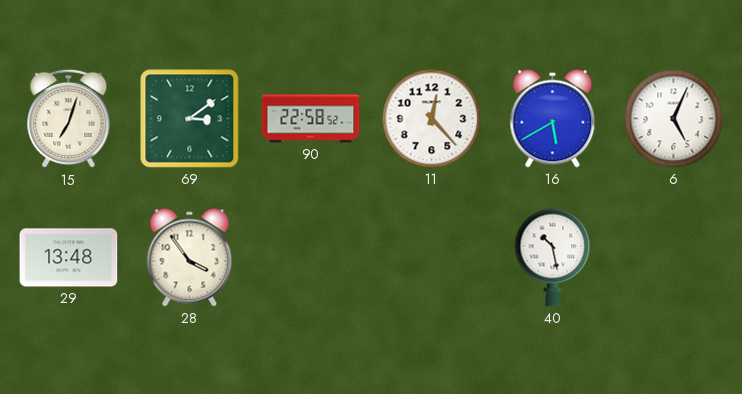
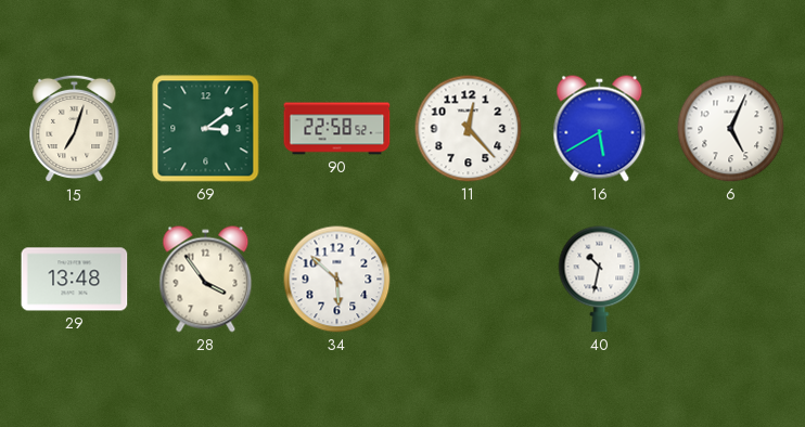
34: none -> 5:52 (337, 280)
40: 10:28 -> 10:32 (600, 280)
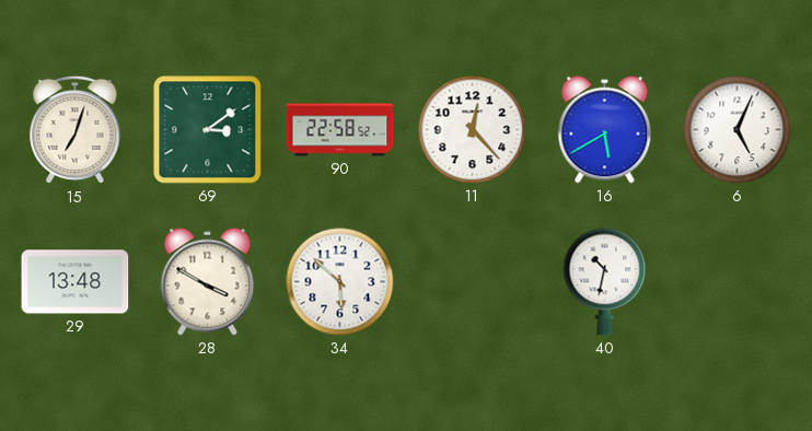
28: 3:54 -> 3:50 (208, 282)
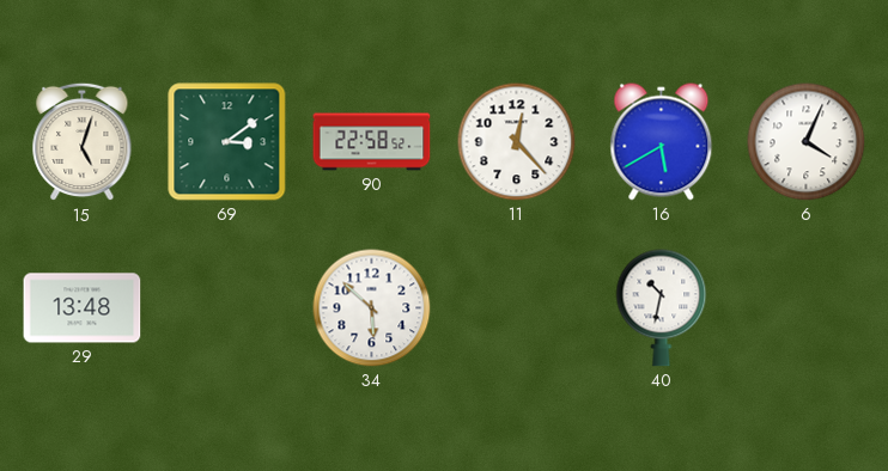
15: 7:03 -> 5:03 (83, 142)
6: 5:04 -> 4:04 (807, 142)
28: 3:50 -> none (208, 282)
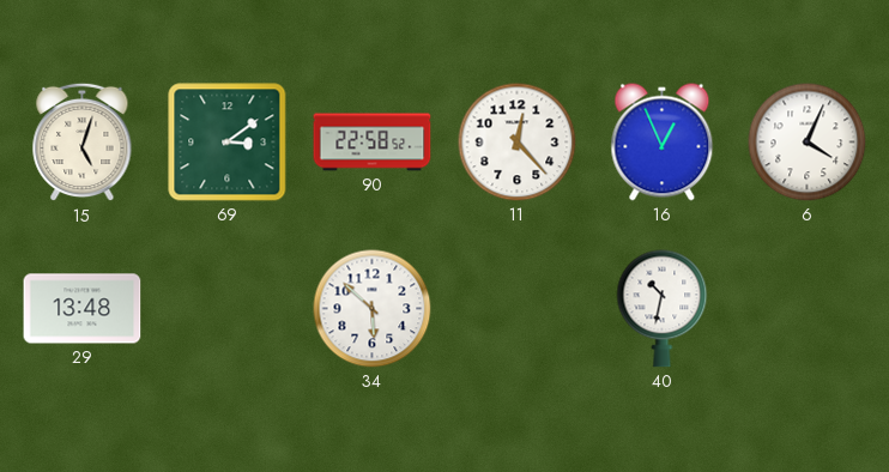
16: 5:40 -> 12:56 (663, 143)
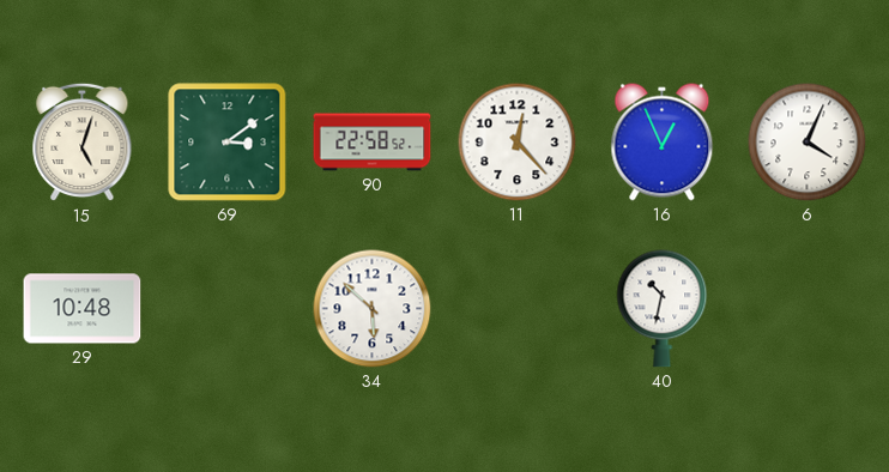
29: 13:48 -> 10:48 (83, 309)
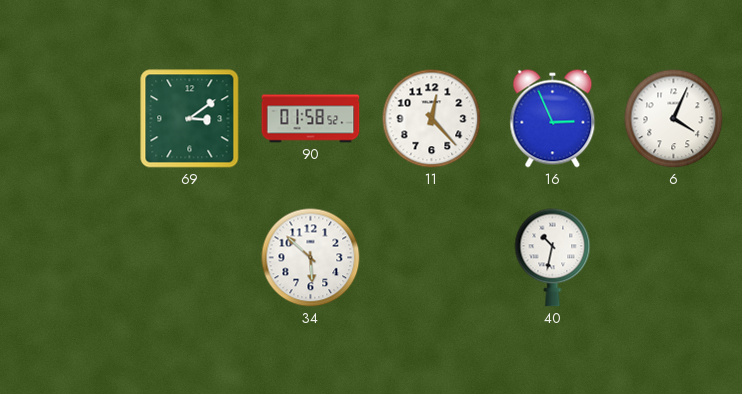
15: 5:03 -> none (83, 143)
90: 22:58 -> 01:58 (311, 119)
16: 12:56 -> 2:56 (553, 119)
29: 10:48 -> none (83, 309)
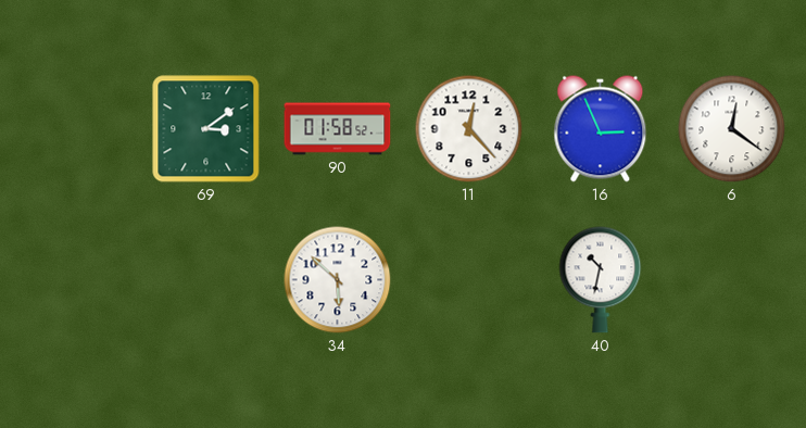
6: 4:04 -> 12:21 (732, 129)
